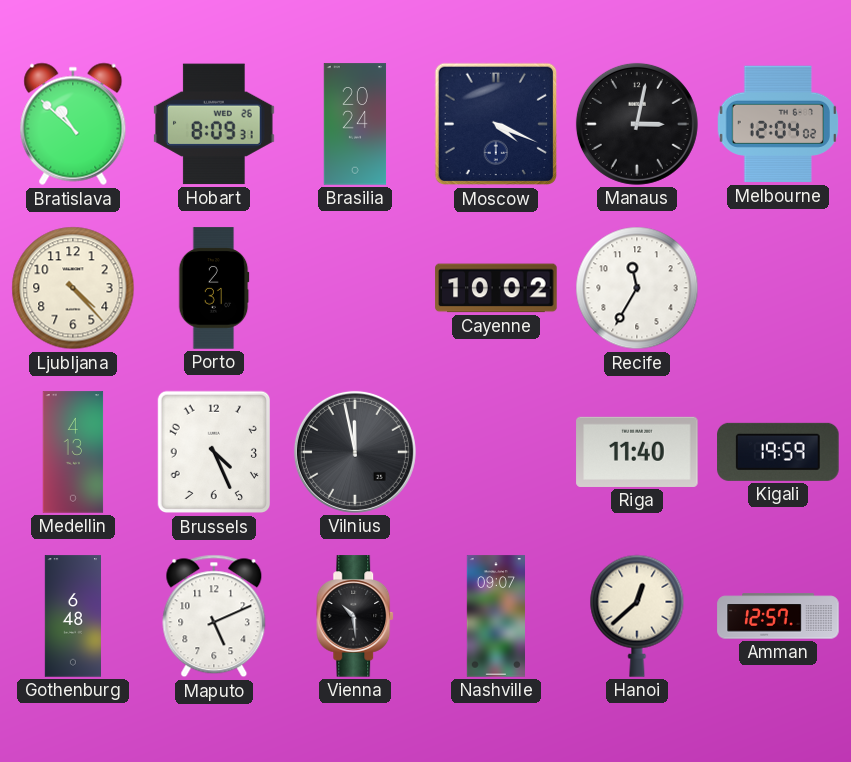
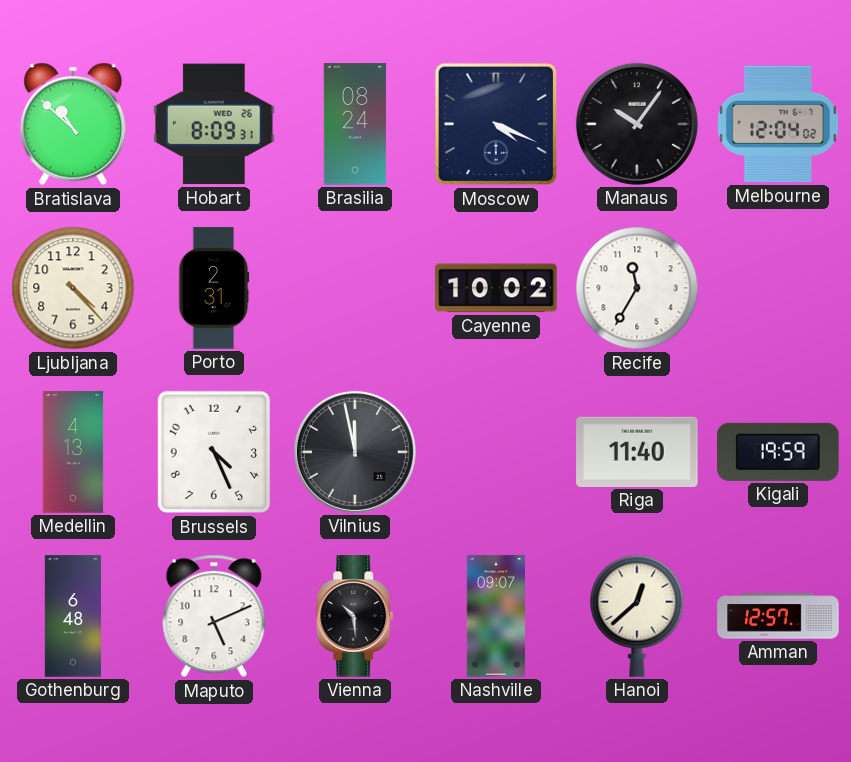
Brasilia: 20:24 -> 08:24 (355, 124)
Manaus: 3:02 -> 10:06 (637, 124)
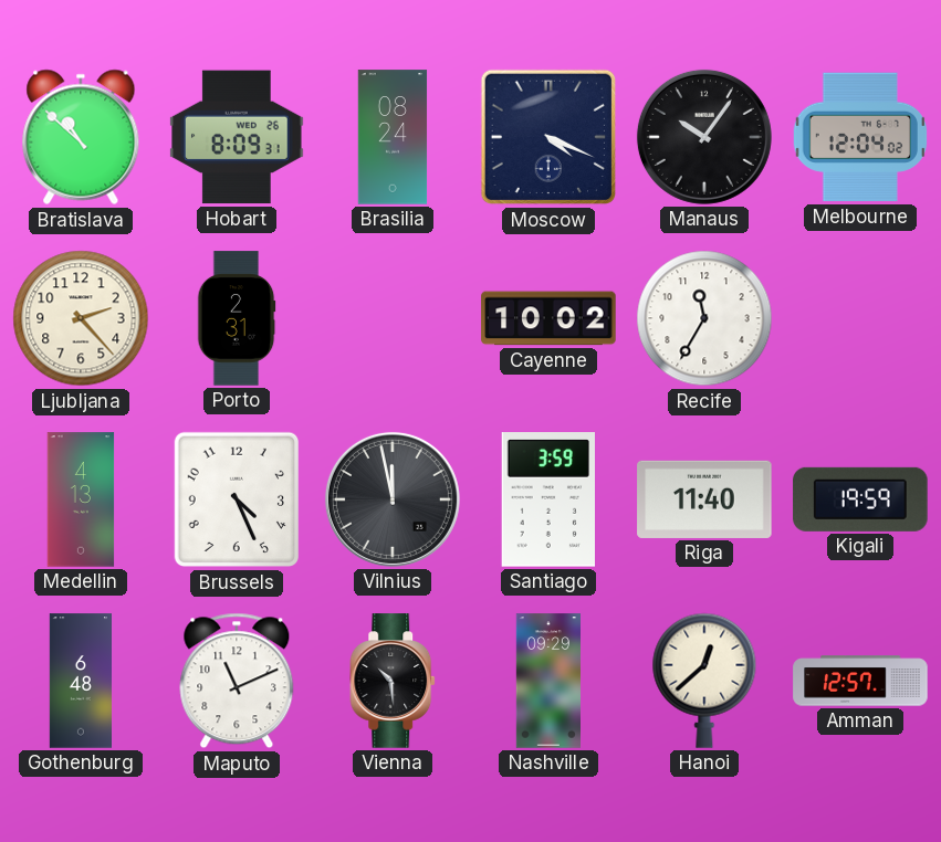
Ljubljana: 4:23 -> 2:23 (81, 318)
Santiago: none -> 3:59 (547, 499)
Maputo: 5:11 -> 11:11 (237, 681)
Nashville: 09:07 -> 09:29 (547, 681)
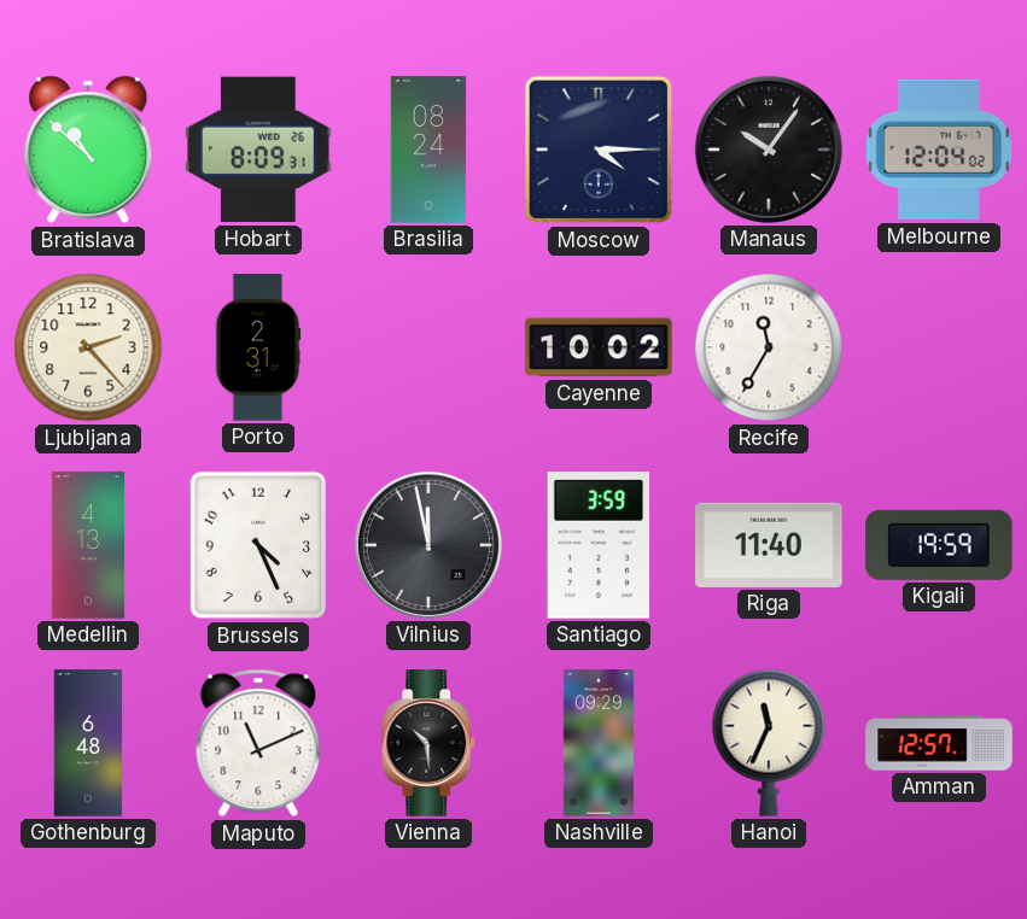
Moscow: 4:19 -> 4:15 (599, 150)
Hanoi: 12:38 -> 11:34 (769, 743)
